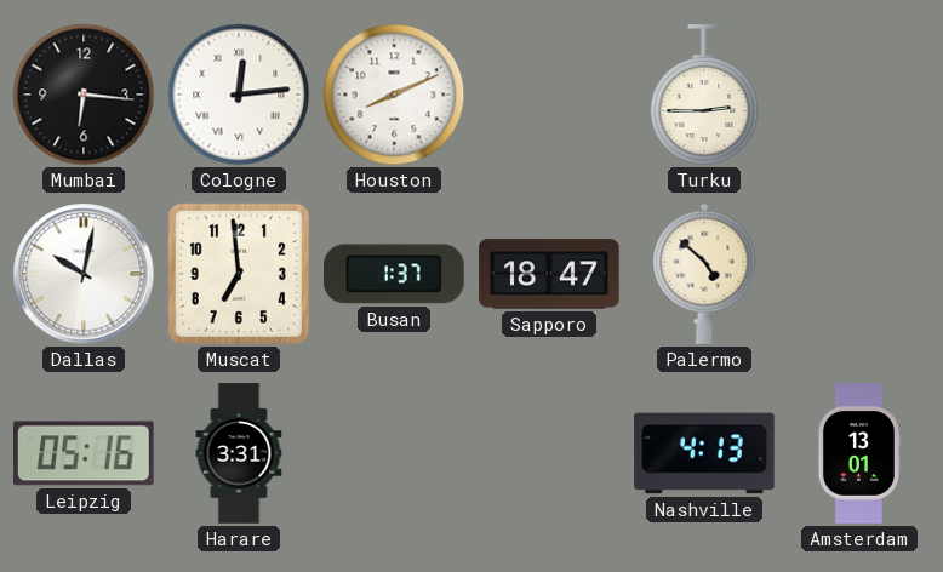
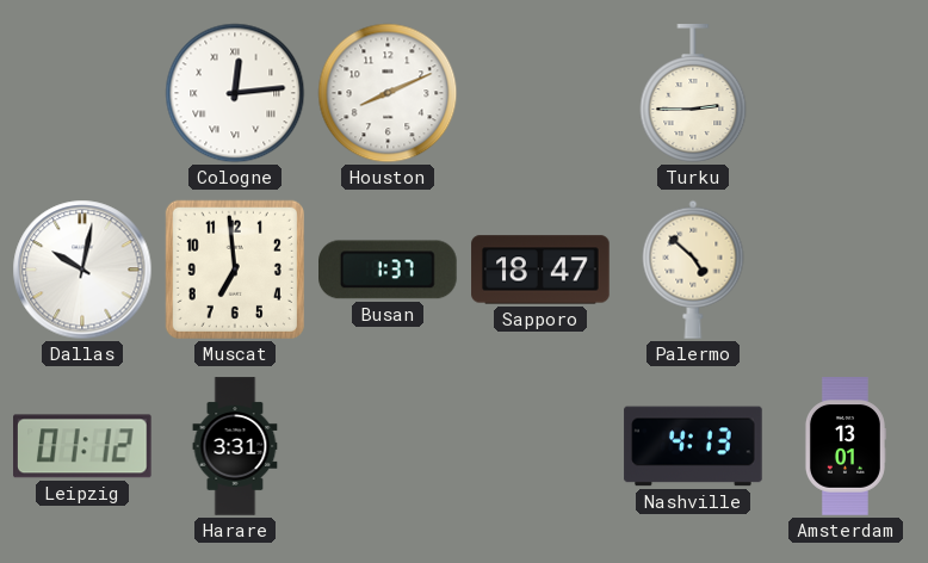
Mumbai: 6:16 -> none (84, 95)
Leipzig: 05:16 -> 01:12 (83, 446)
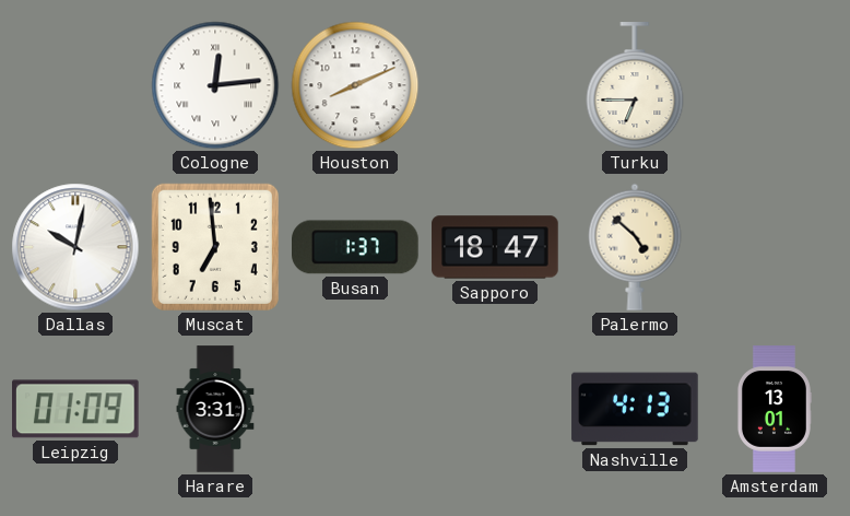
Turku: 2:45 -> 6:45 (635, 85)
Leipzig: 01:12 -> 01:09 (76, 409)
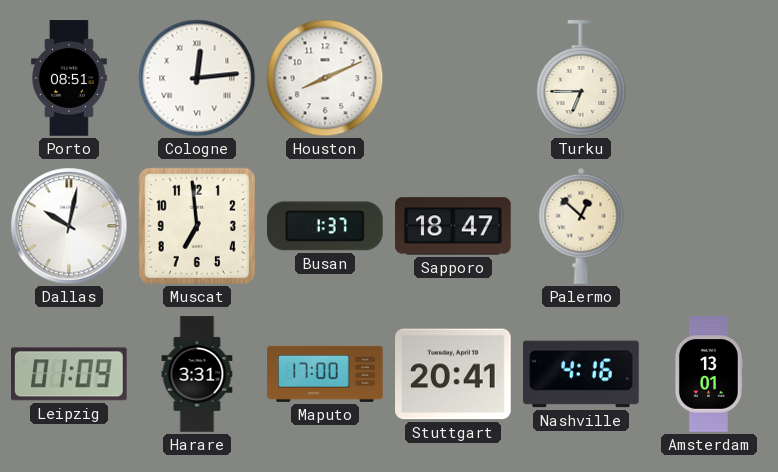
Porto: none -> 08:51 (69, 78)
Palermo: 4:52 -> 12:52 (581, 226)
Maputo: none -> 17:00 (325, 374)
Stuttgart: none -> 20:41 (454, 374)
Nashville: 4:13 -> 4:16 (581, 374)
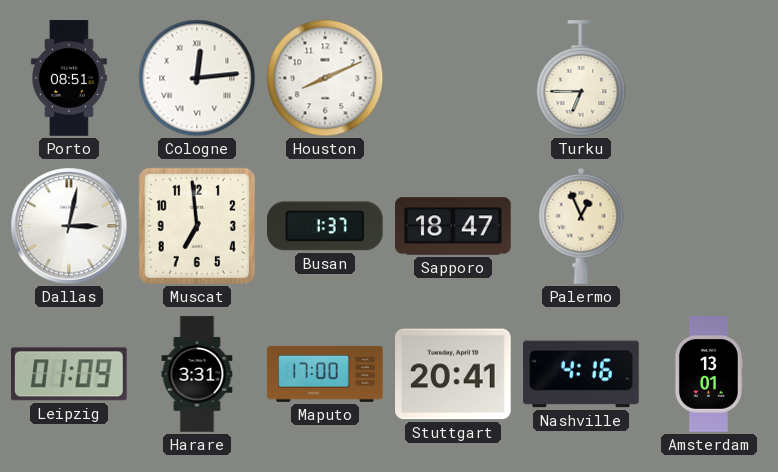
Dallas: 10:02 -> 3:02 (69, 226)
Palermo: 12:52 -> 12:56 (581, 226)
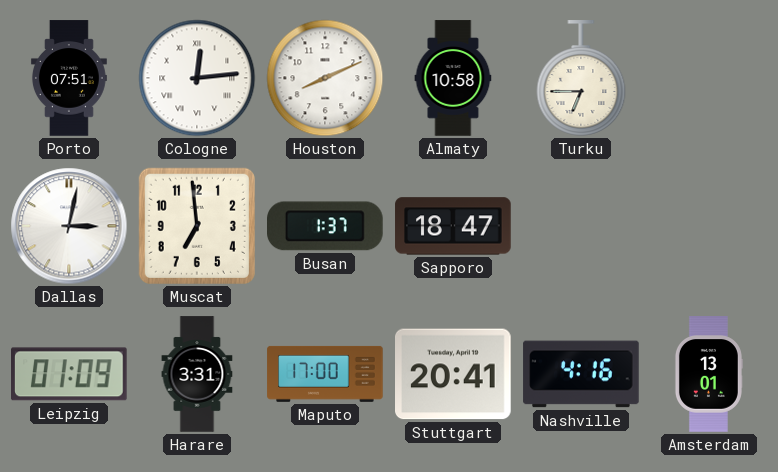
Porto: 08:51 -> 07:51 (69, 78)
Almaty: none -> 10:58 (453, 78)
Palermo: 12:56 -> none (581, 226)
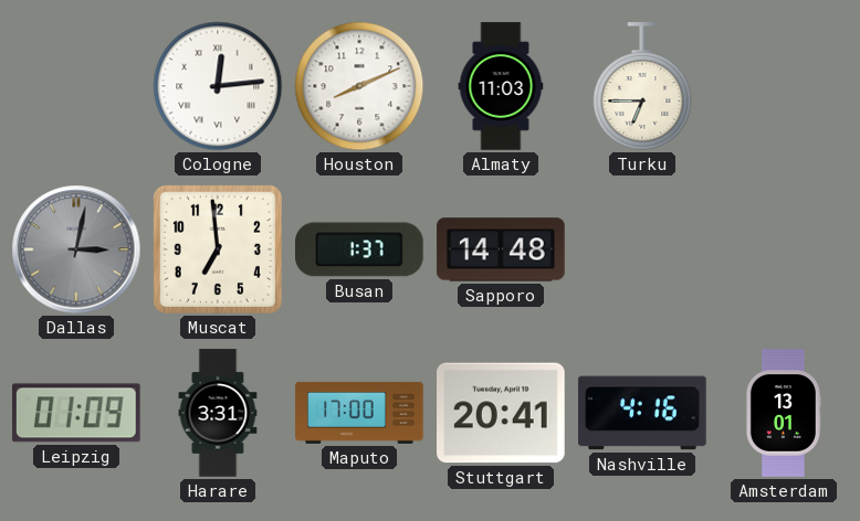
Porto: 07:51 -> none (69, 78)
Almaty: 10:58 -> 11:03 (501, 86)
Dallas dial: white -> grey (76, 249)
Sapporo: 18:47 -> 14:48 (501, 249)
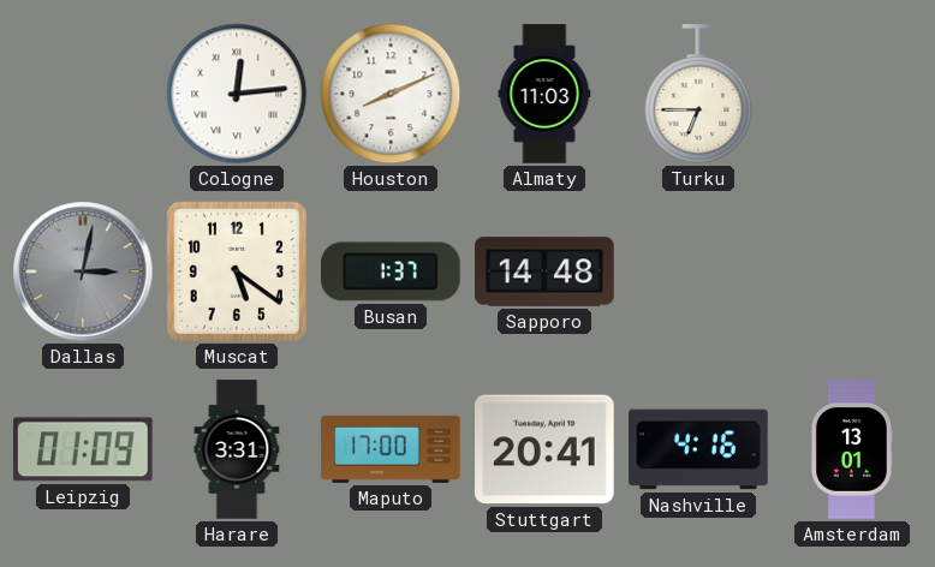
Muscat: 6:59 -> 5:21 (237, 271)
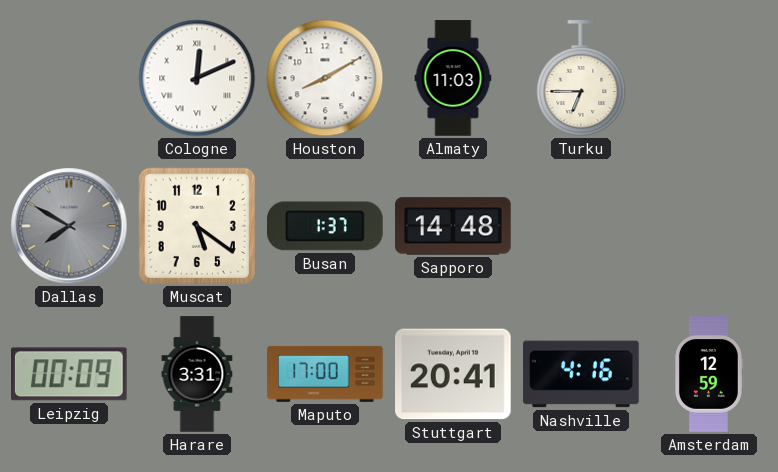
Cologne: 12:14 -> 12:11 (197, 78)
Houston: 8:11 -> 8:10 (325, 78)
Dallas: 3:02 -> 7:50 (69, 226)
Leipzig: 01:09 -> 00:09 (70, 374)
Amsterdam: 13:01 -> 12:59 (708, 374)
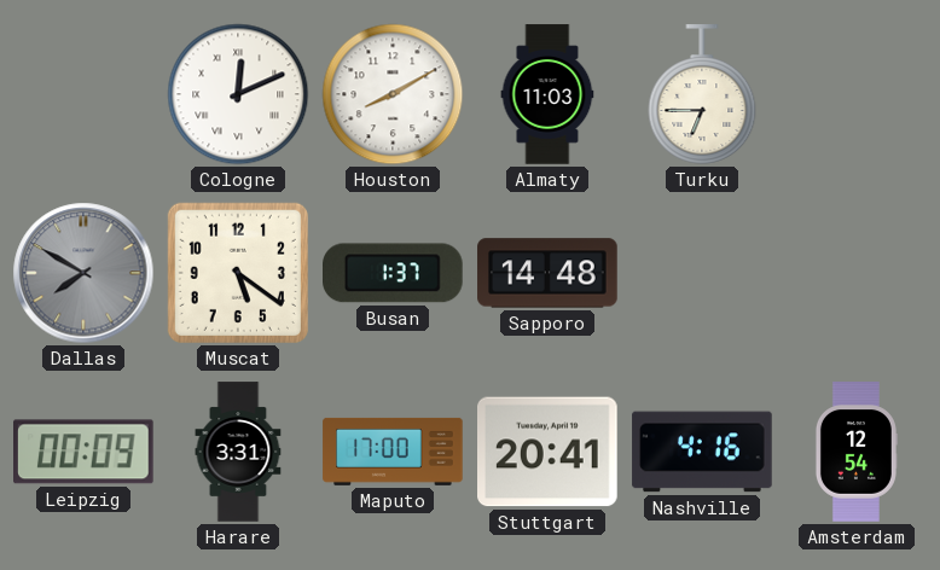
Amsterdam: 12:59 -> 12:54 (855, 452)
